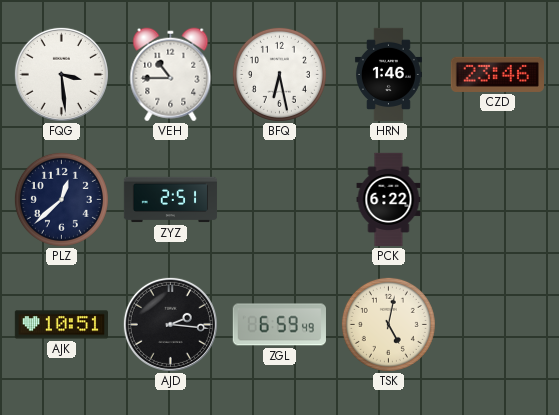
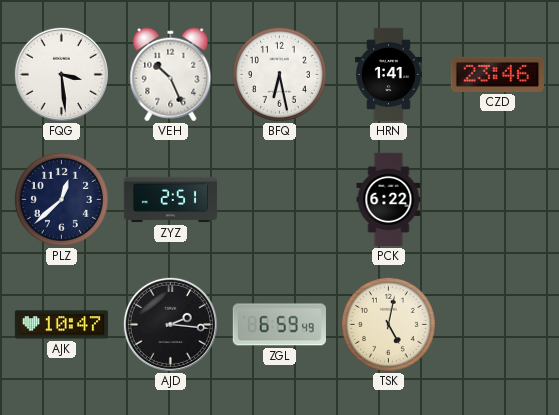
VEH: 10:45 -> 10:26 (171, 75)
HRN: 1:46 -> 1:41 (388, 75)
AJK: 10:51 -> 10:47 (61, 325)
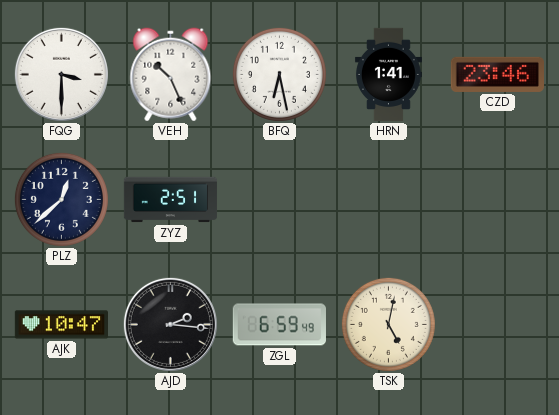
FQG: 3:29 -> 3:30 (61, 74)
PCK: 6:22 -> none (389, 200)
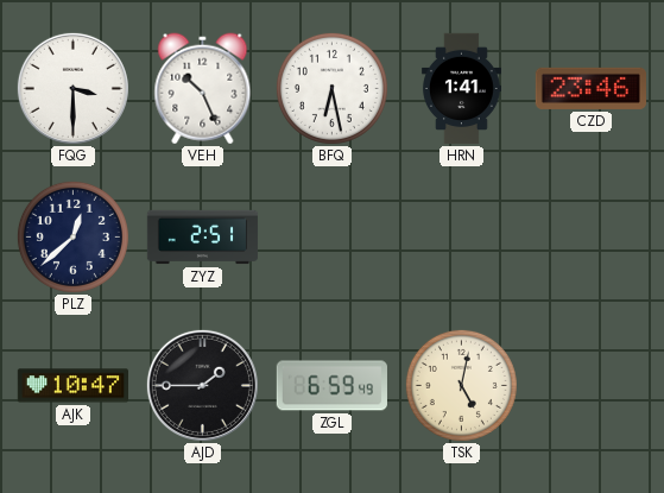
AJD: 2:16 -> 1:45 (202, 385)
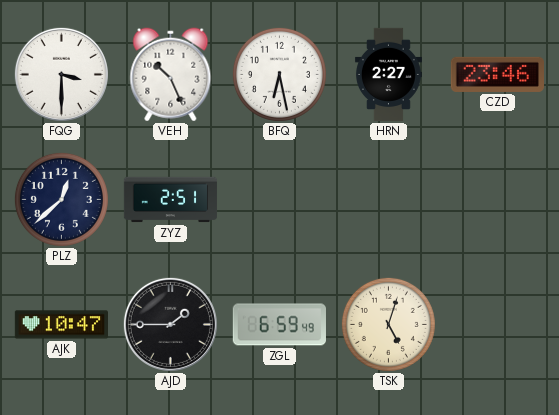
HRN: 1:41 -> 2:27 (388, 75)
TSK: 5:02 -> 5:03 (388, 324)
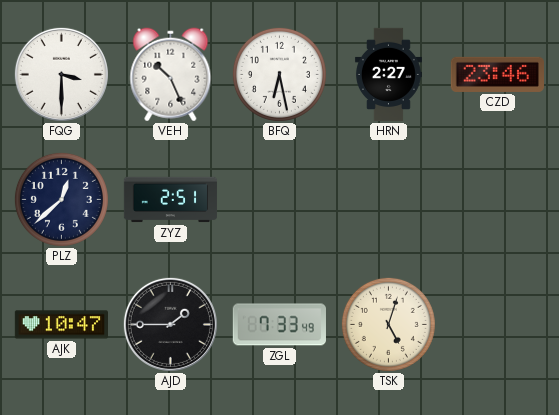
ZGL: 6:59 -> 7:33 (279, 325)
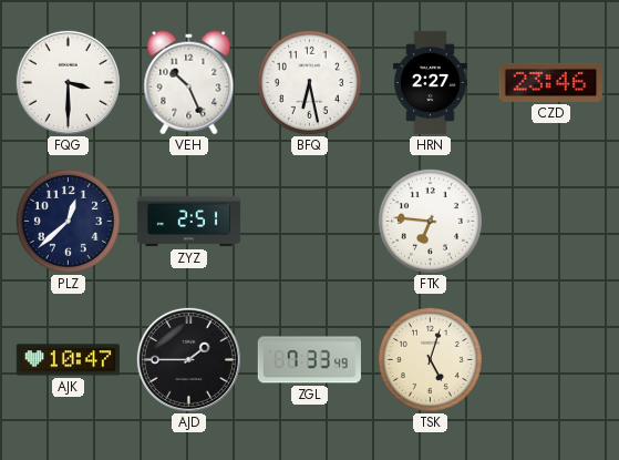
FTK: none -> 6:46 (430, 221)
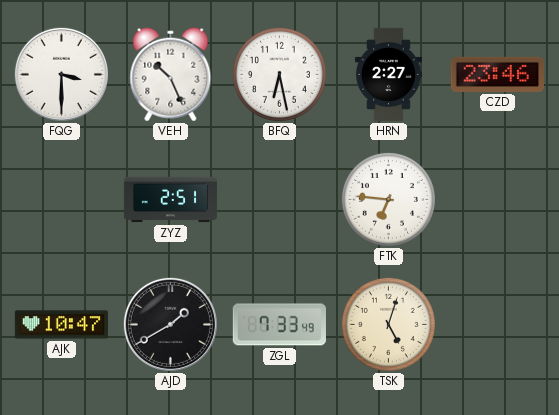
PLZ: 12:38 -> none (68, 221)
AJD: 1:45 -> 1:40 (170, 324)
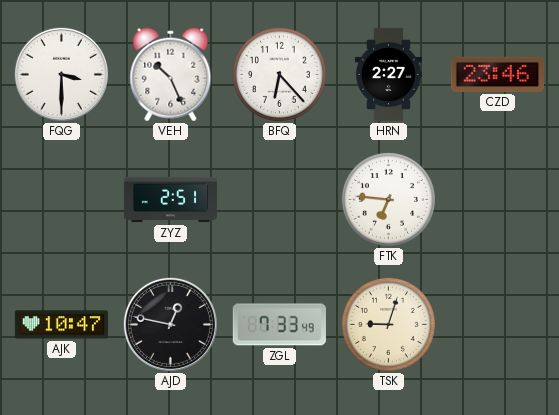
BFQ: 6:28 -> 6:23 (279, 74)
AJD: 1:40 -> 12:47 (170, 324)
TSK: 5:03 -> 9:03 (388, 324)
